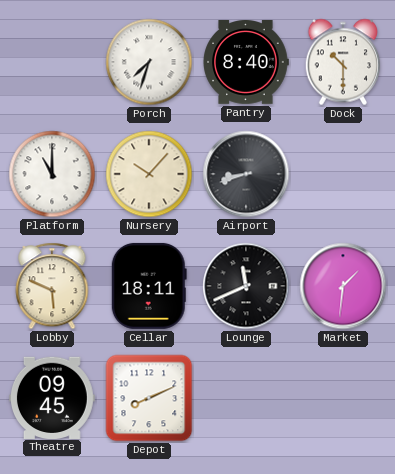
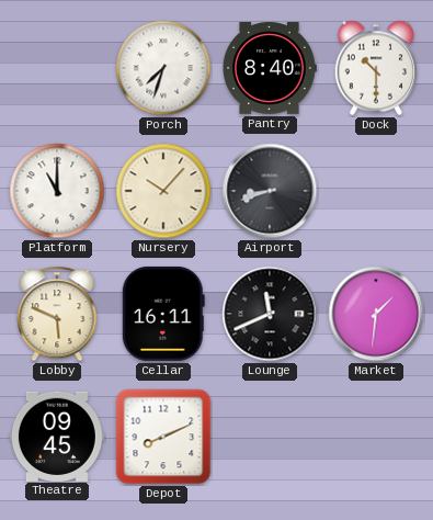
Cellar: 18:11 -> 16:11 (163, 314)
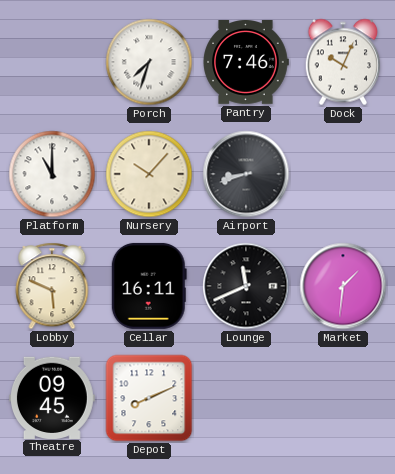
Pantry: 8:40 -> 7:46 (246, 63)
Dock: 10:30 -> 10:04 (343, 62)
